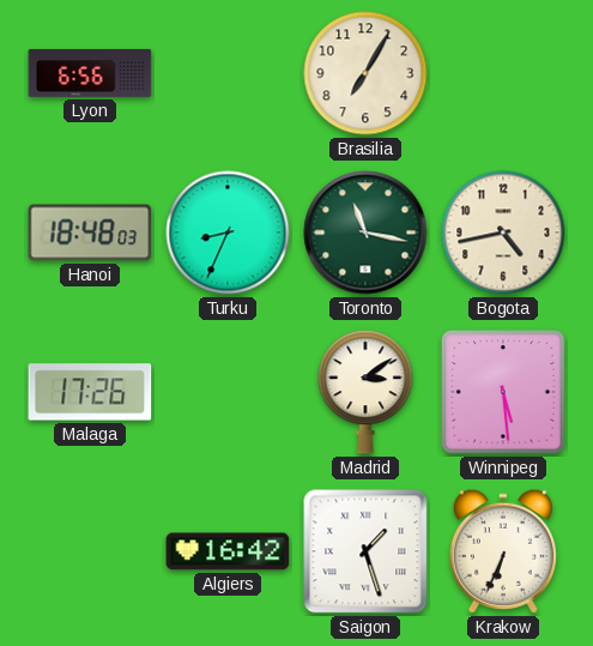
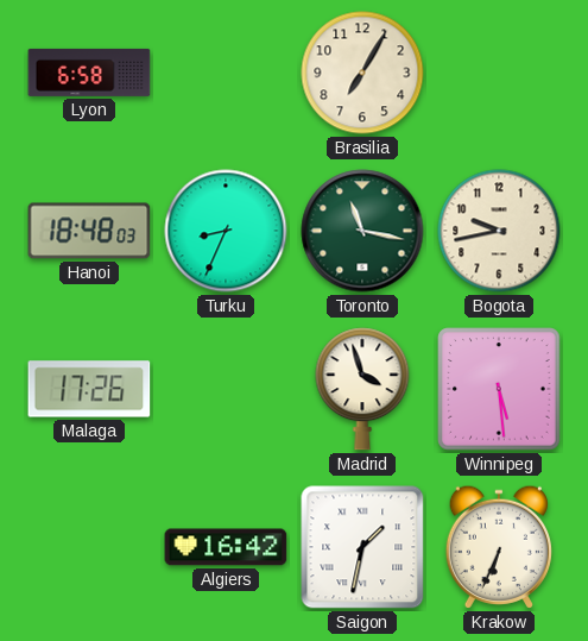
Lyon: 6:56 -> 6:58 (89, 73)
Bogota: 4:43 -> 9:43 (499, 231)
Madrid: 3:09 -> 3:57 (362, 389)
Saigon: 1:27 -> 1:32 (362, 547)
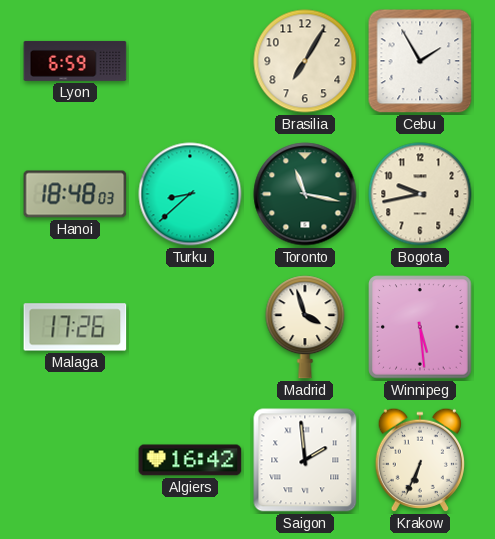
Lyon: 6:58 -> 6:59 (75, 61)
Cebu: none -> 1:55 (420, 61)
Turku: 8:34 -> 8:38 (190, 194)
Saigon: 1:32 -> 1:59 (305, 460)
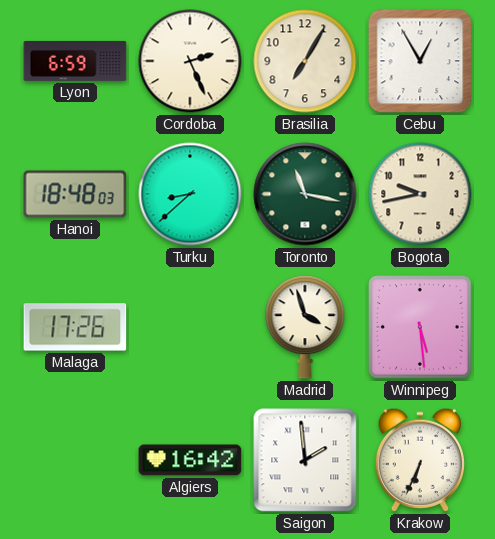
Cordoba: none -> 2:26 (190, 61)
Cebu: 1:55 -> 12:55 (420, 61)
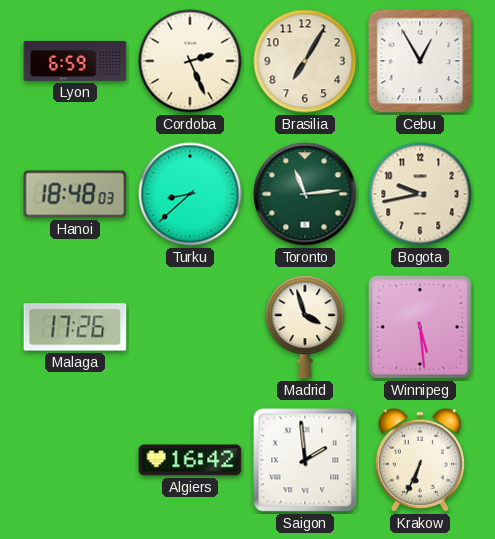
Toronto: 11:17 -> 11:14 (305, 194)
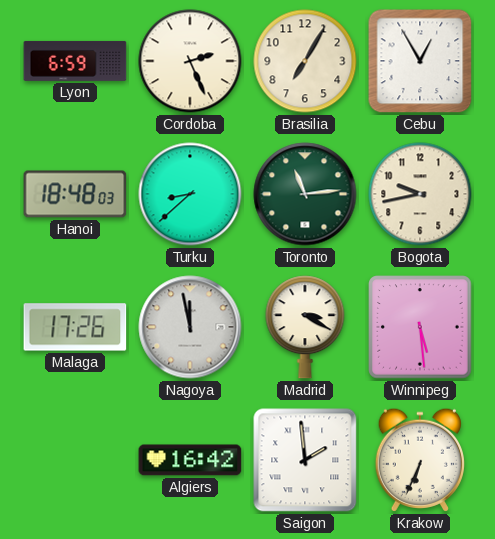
Nagoya: none -> 11:58 (190, 327)
Madrid: 3:57 -> 3:20 (305, 327)
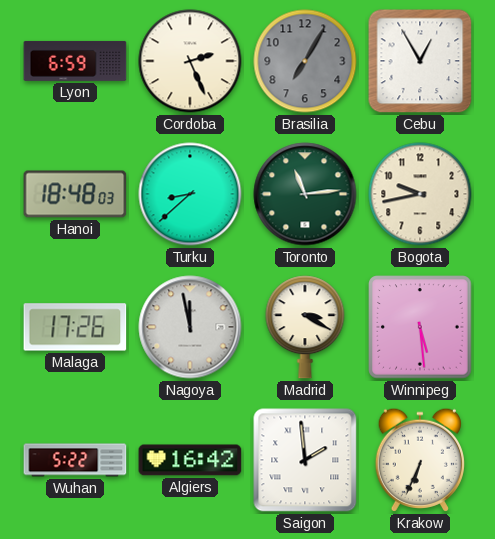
Brasilia dial: cream -> grey (305, 61)
Wuhan: none -> 5:22 (75, 460)
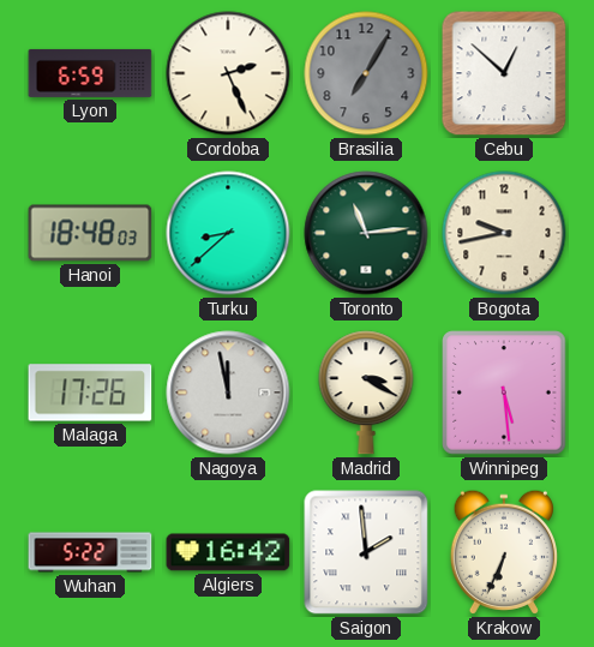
Cebu: 12:55 -> 12:52 (504, 73)
